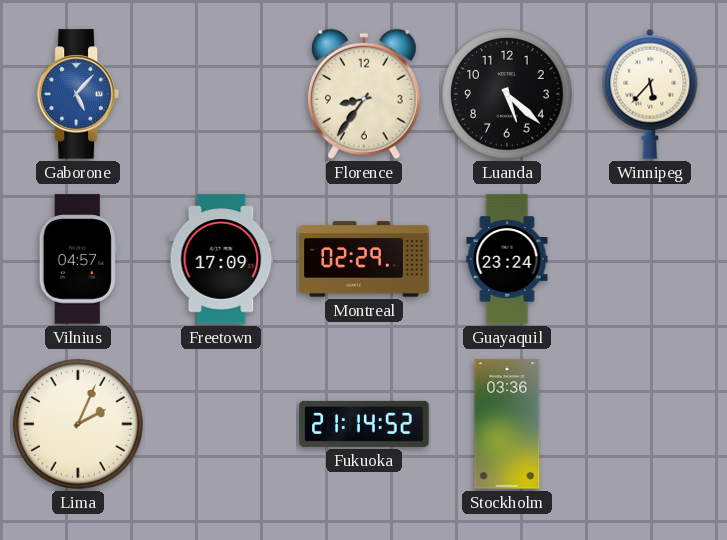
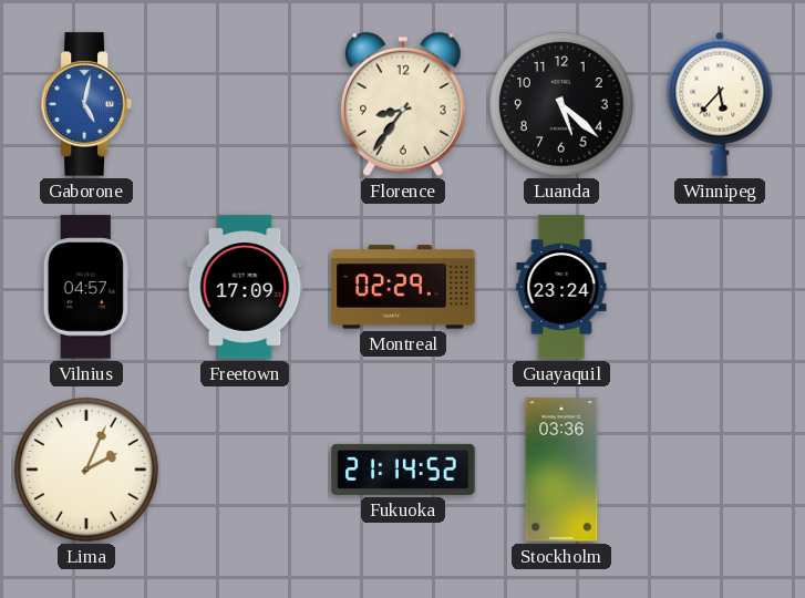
Gaborone: 5:07 -> 5:02 (86, 104)
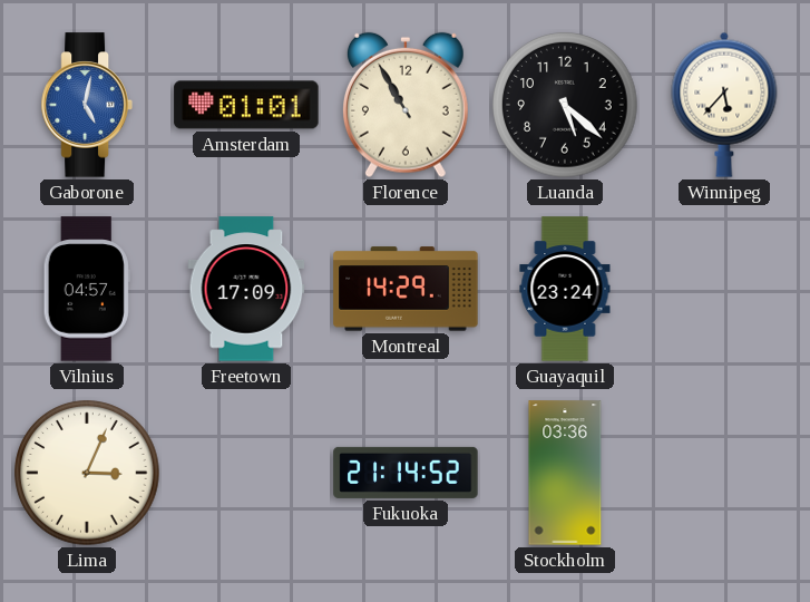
Amsterdam: none -> 01:01 (246, 105)
Florence: 8:36 -> 10:55 (406, 105)
Montreal: 02:29 -> 14:29 (406, 289)
Lima: 2:04 -> 3:04 (87, 473)
